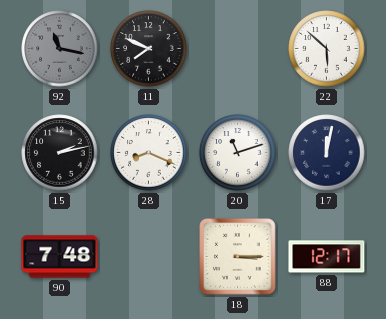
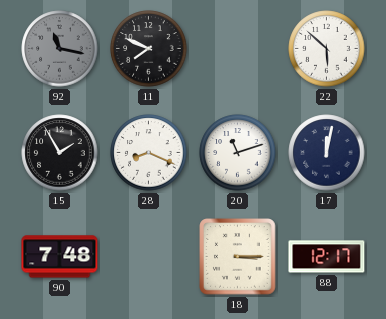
15: 2:13 -> 1:55 (60, 153)
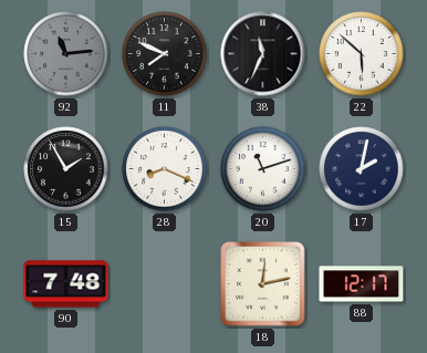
92: 11:17 -> 11:14 (66, 54)
38: none -> 11:34 (263, 54)
17: 12:02 -> 2:02 (362, 169)
18: 3:15 -> 12:13 (263, 284)
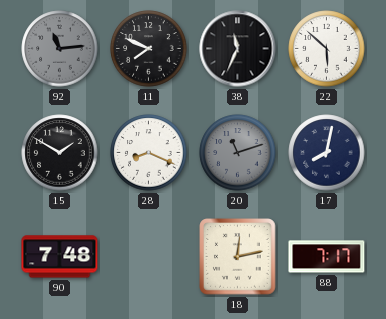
15: 1:55 -> 1:50 (60, 153)
20 dial: white -> grey (238, 153)
17: 2:02 -> 8:02 (327, 153)
88: 12:17 -> 7:17 (327, 257)
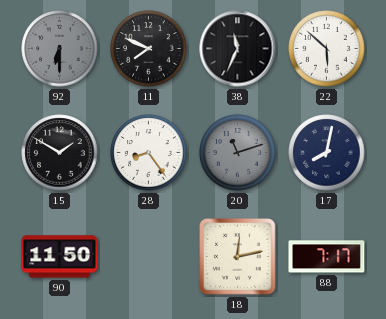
92: 11:14 -> 6:30 (60, 49)
28: 8:19 -> 8:24 (149, 153)
90: 7:48 -> 11:50 (60, 257)
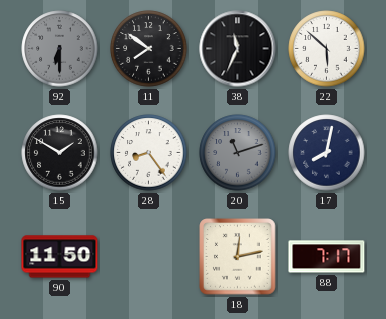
11: 7:49 -> 7:51 (149, 49)
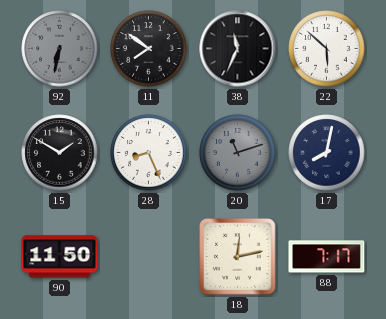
92: 6:30 -> 6:32 (60, 49)
28: 8:24 -> 8:26 (149, 153)
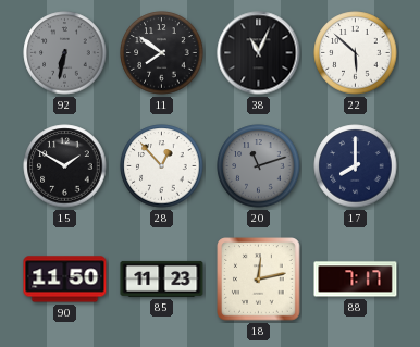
38: 11:34 -> 11:04 (259, 53)
28: 8:26 -> 12:53 (162, 166)
17: 8:02 -> 8:00 (356, 166)
85: none -> 11:23 (162, 278)
